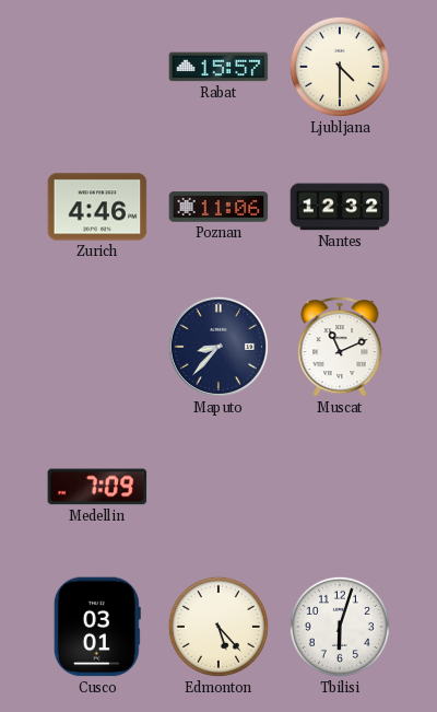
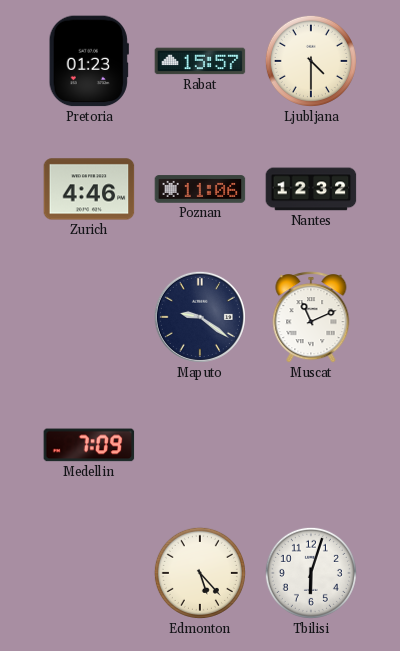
Pretoria: none -> 01:23 (89, 61)
Maputo: 8:37 -> 9:21 (200, 317)
Cusco: 03:01 -> none (97, 627)
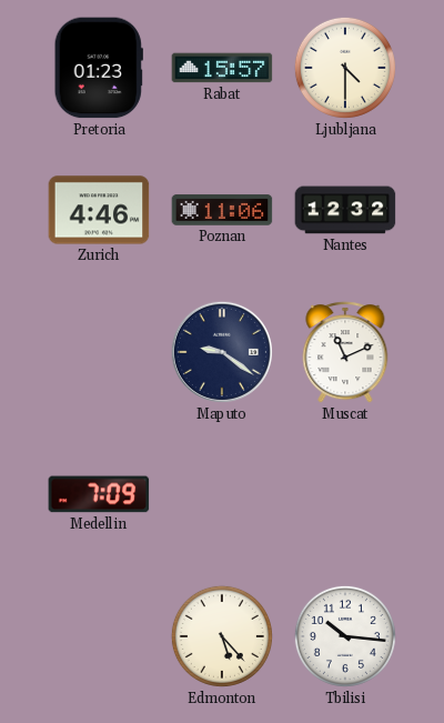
Tbilisi: 6:03 -> 10:16 (345, 636)
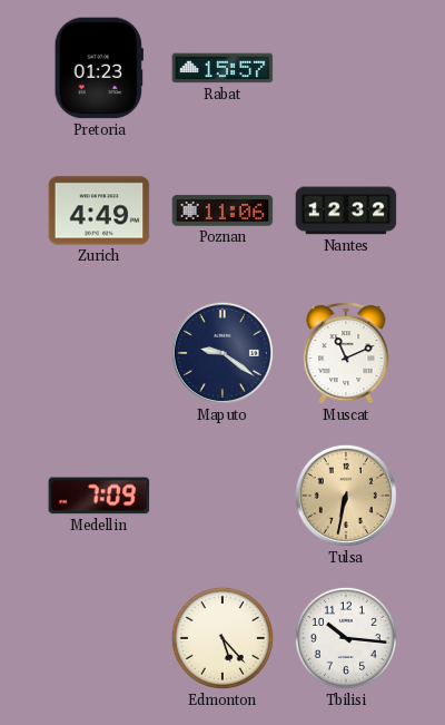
Ljubljana: 4:30 -> none (345, 68)
Zurich: 4:46 -> 4:49 (99, 210)
Tulsa: none -> 6:32 (346, 496)
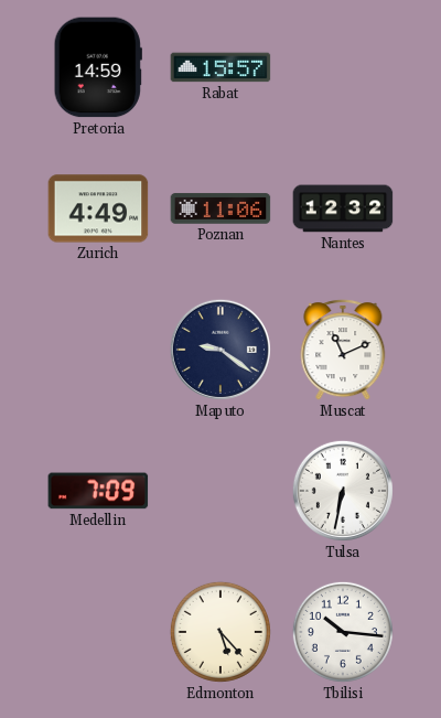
Pretoria: 01:23 -> 14:59 (98, 67)
Tulsa dial: champagne -> white (343, 491)
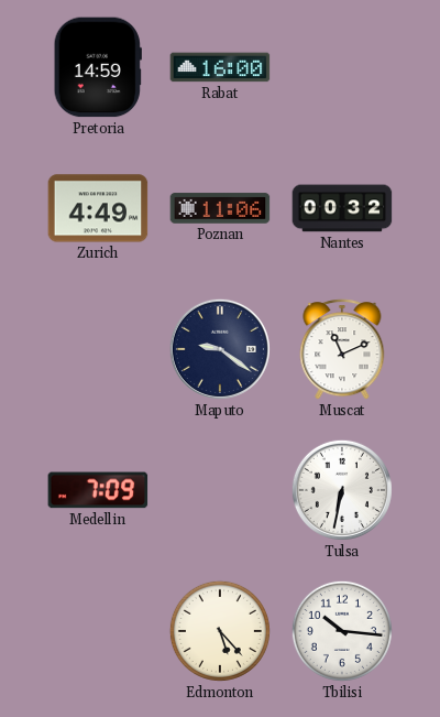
Rabat: 15:57 -> 16:00 (220, 67)
Nantes: 12:32 -> 00:32 (342, 208)
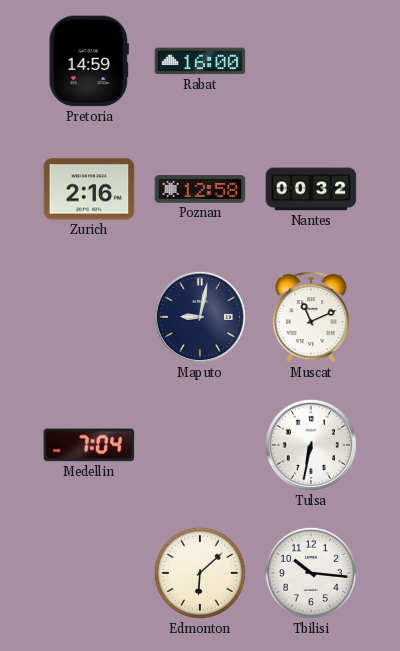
Zurich: 4:49 -> 2:16 (89, 189)
Poznan: 11:06 -> 12:58 (200, 189)
Maputo: 9:21 -> 9:02 (200, 317)
Medellin: 7:09 -> 7:04 (89, 445)
Edmonton: 5:23 -> 6:08 (200, 573)
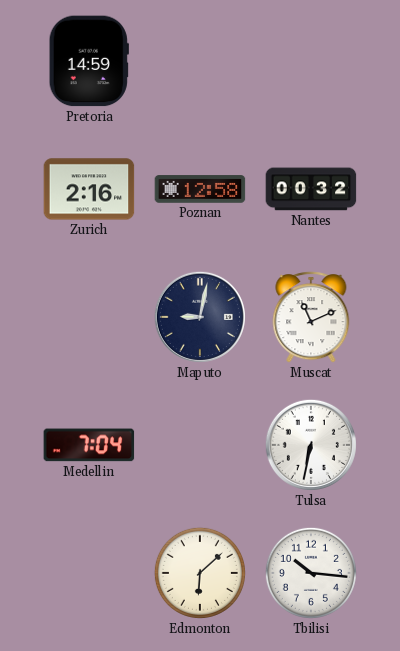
Rabat: 16:00 -> none (200, 61)
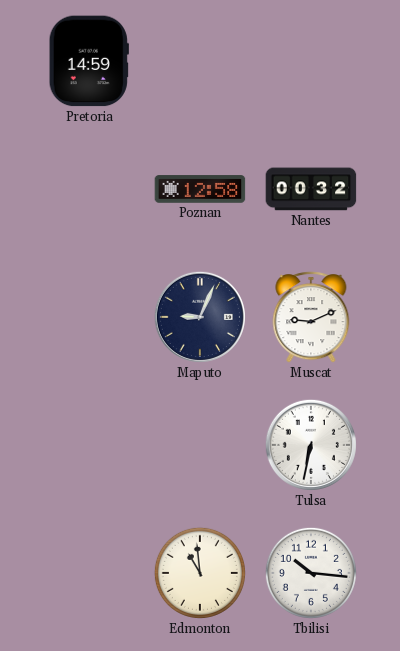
Zurich: 2:16 -> none (89, 189)
Maputo: 9:02 -> 9:04 (200, 317)
Muscat: 11:11 -> 9:11 (311, 317)
Medellin: 7:04 -> none (89, 445)
Edmonton: 6:08 -> 10:59 (200, 573)
